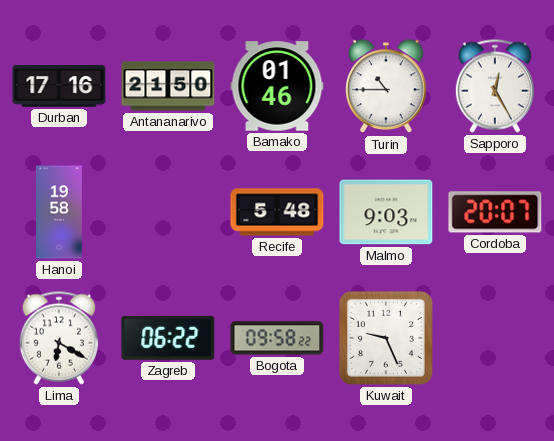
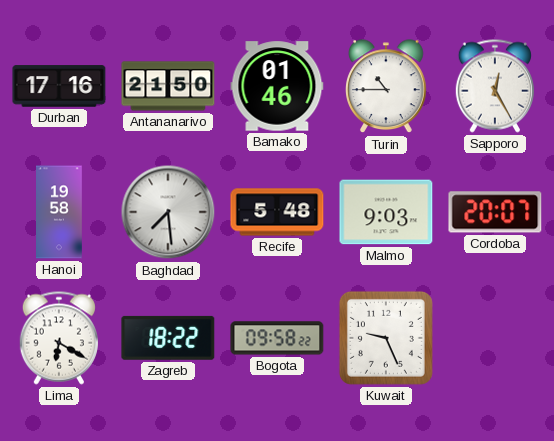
Baghdad: none -> 7:29 (168, 212)
Zagreb: 06:22 -> 18:22 (168, 338)
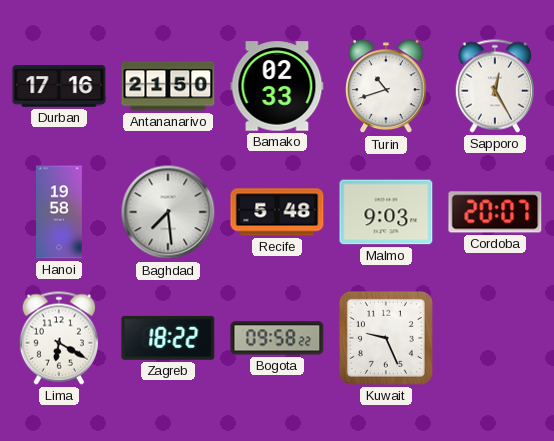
Bamako: 01:46 -> 02:33 (277, 86)
Turin: 10:45 -> 10:42 (386, 87)
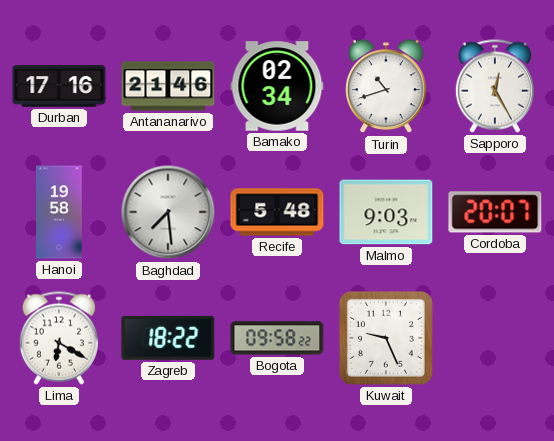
Antananarivo: 21:50 -> 21:46 (168, 86)
Bamako: 02:33 -> 02:34 (277, 86)
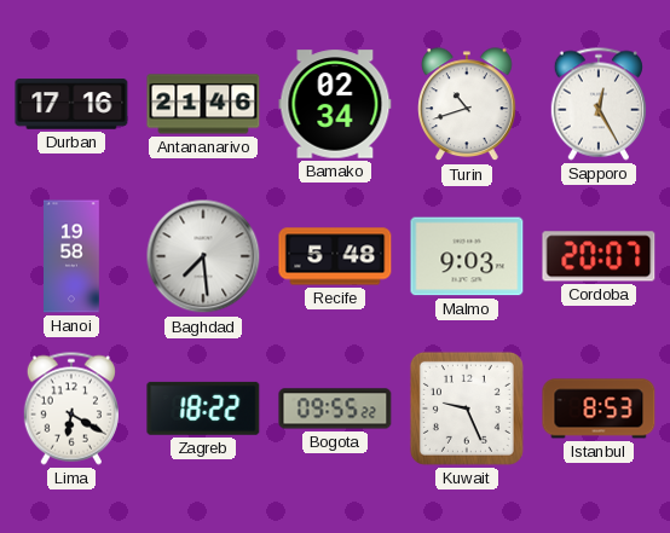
Bogota: 09:58 -> 09:55 (335, 409)
Istanbul: none -> 8:53 (599, 409)
